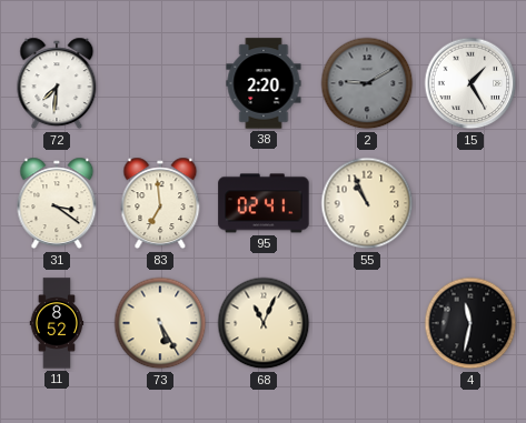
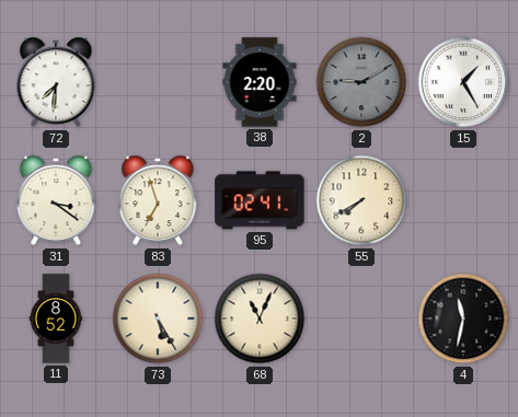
83: 6:59 -> 6:57 (158, 200)
55: 10:56 -> 7:40 (361, 200)
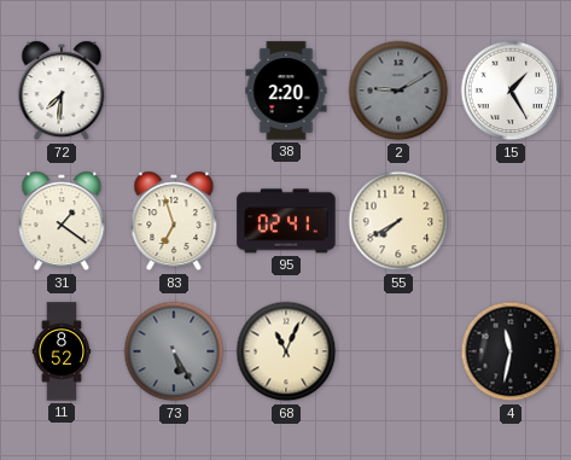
31: 3:21 -> 1:21 (62, 221)
73 dial: cream -> grey (174, 351)
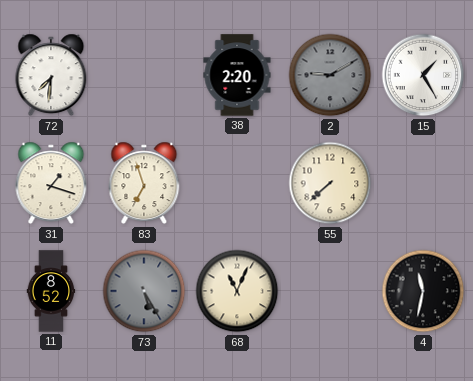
31: 1:21 -> 1:18 (51, 183)
95: 02:41 -> none (286, 221)
55: 7:40 -> 7:38 (330, 183)
